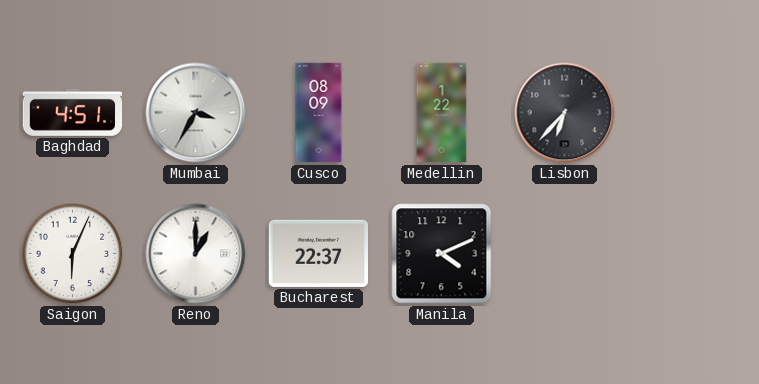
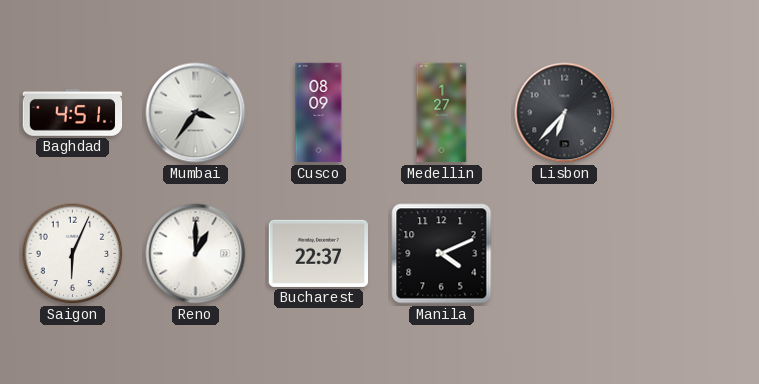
Mumbai: 3:35 -> 3:36 (196, 113)
Medellin: 1:22 -> 1:27 (442, 113)
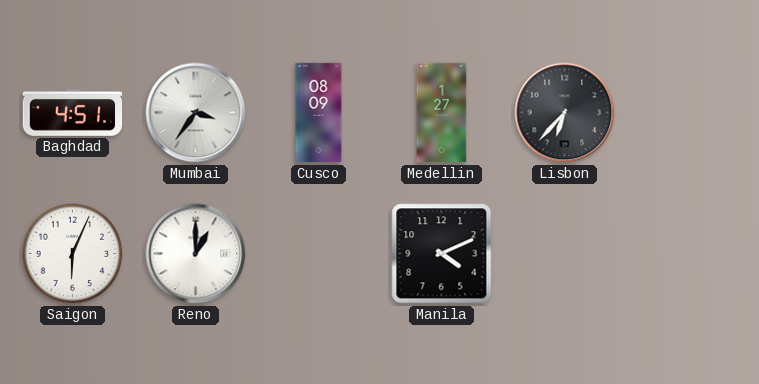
Bucharest: 22:37 -> none (318, 253)
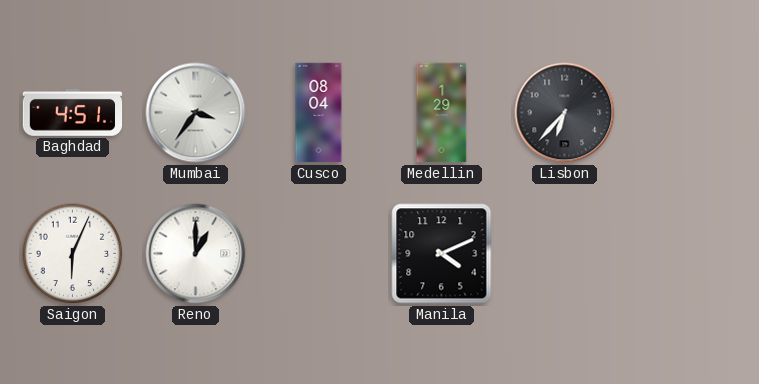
Cusco: 08:09 -> 08:04 (319, 113)
Medellin: 1:27 -> 1:29 (442, 113)
